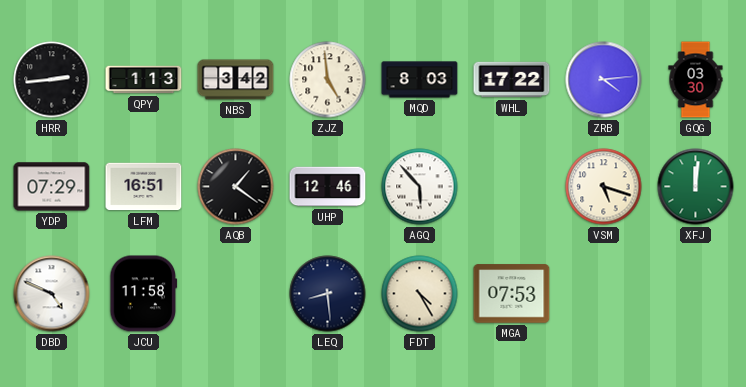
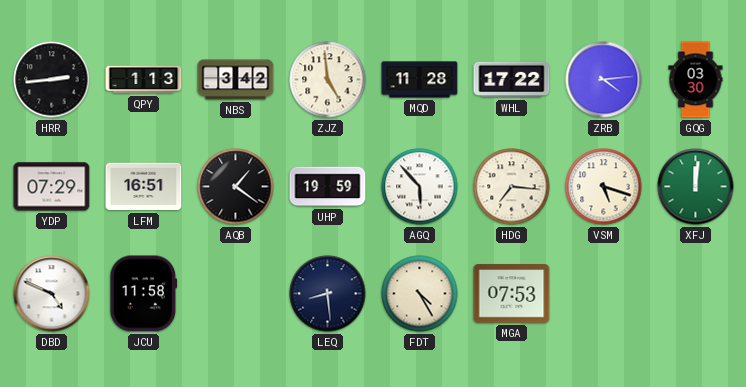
MQD: 8:03 -> 11:28 (420, 80)
UHP: 12:46 -> 19:59 (328, 187)
HDG: none -> 7:16 (512, 187)
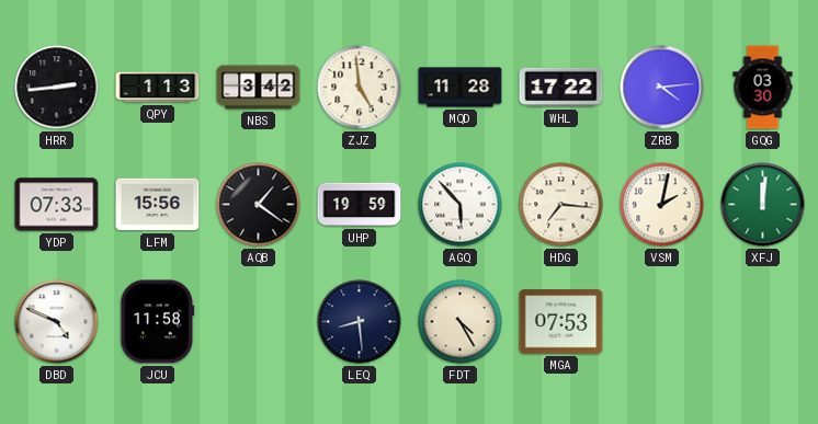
YDP: 07:29 -> 07:33 (57, 205)
LFM: 16:51 -> 15:56 (158, 205)
VSM: 5:18 -> 2:02 (662, 205)
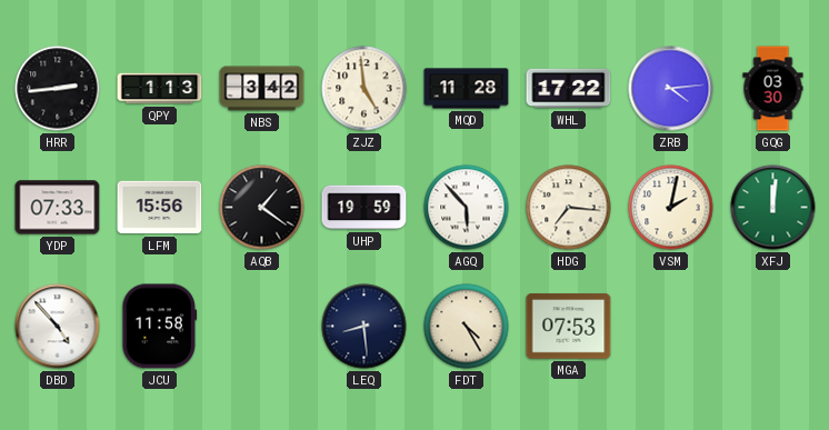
DBD: 4:49 -> 4:53 (58, 327)
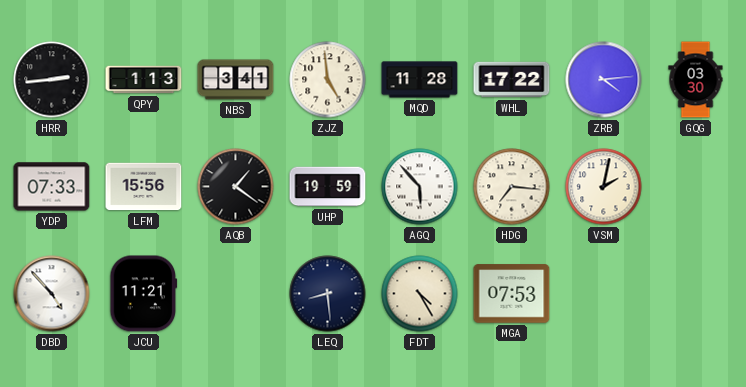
NBS: 3:42 -> 3:41 (236, 80)
XFJ: 12:01 -> none (773, 208)
JCU: 11:58 -> 11:21 (144, 294)
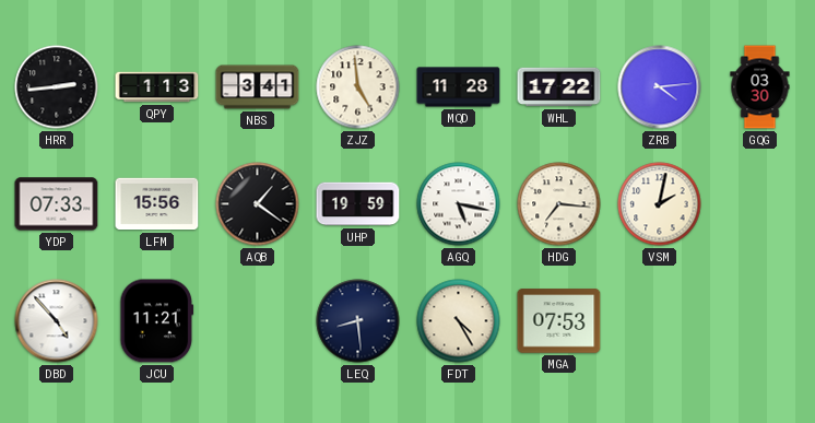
AGQ: 5:53 -> 5:17 (459, 204)
